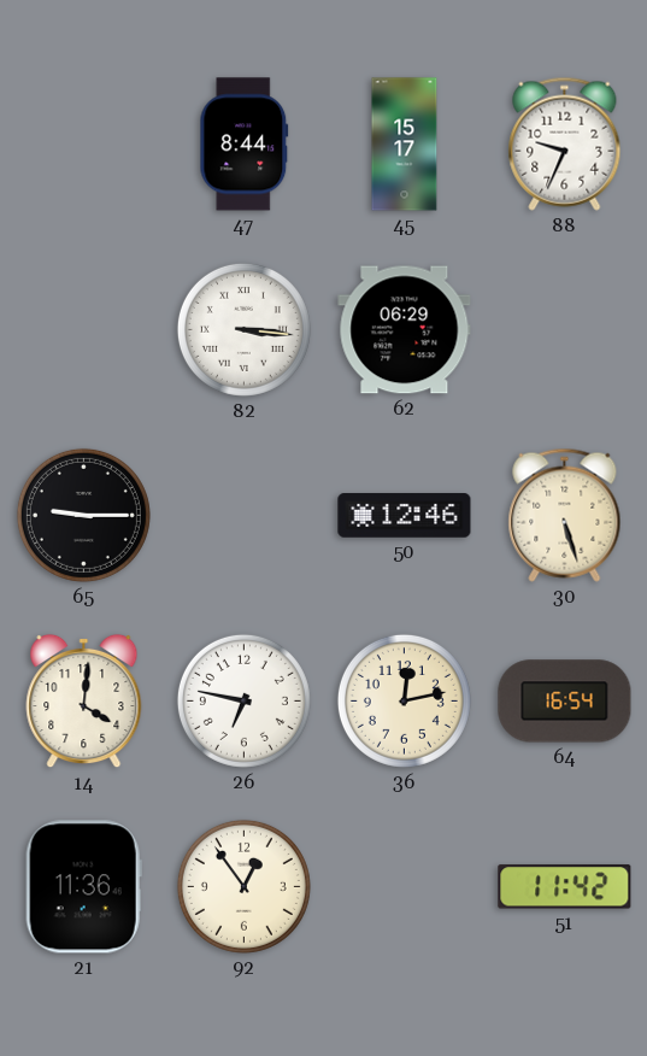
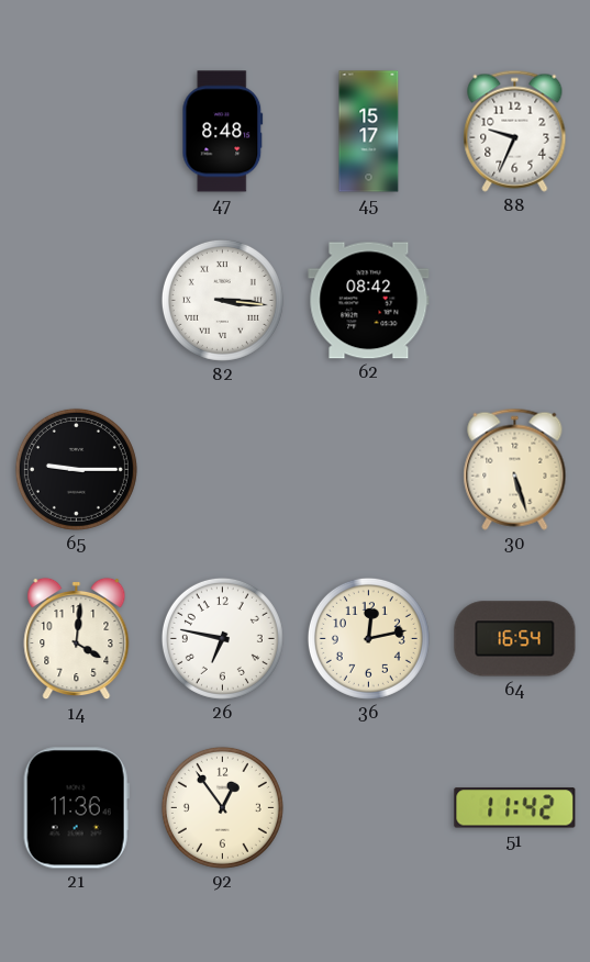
47: 8:44 -> 8:48 (223, 132)
62: 06:29 -> 08:42 (369, 301)
50: 12:46 -> none (405, 516)
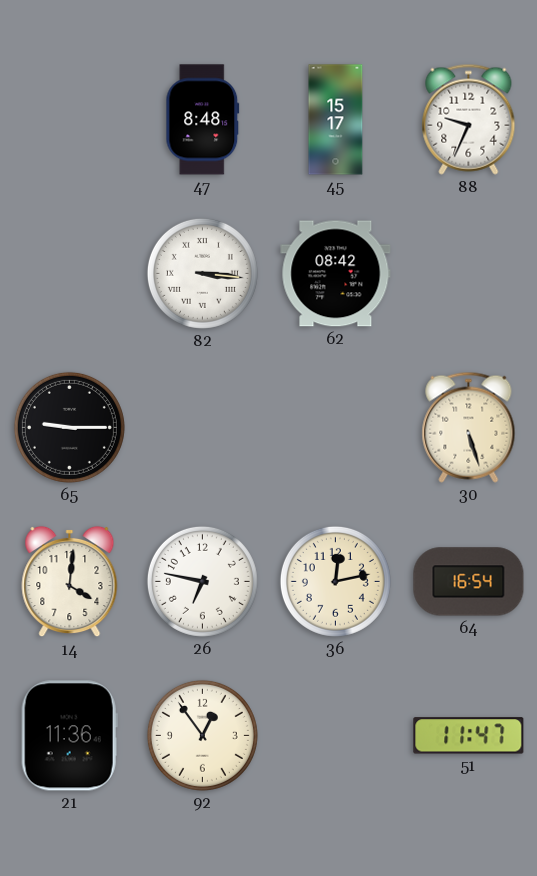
51: 11:42 -> 11:47 (469, 736)
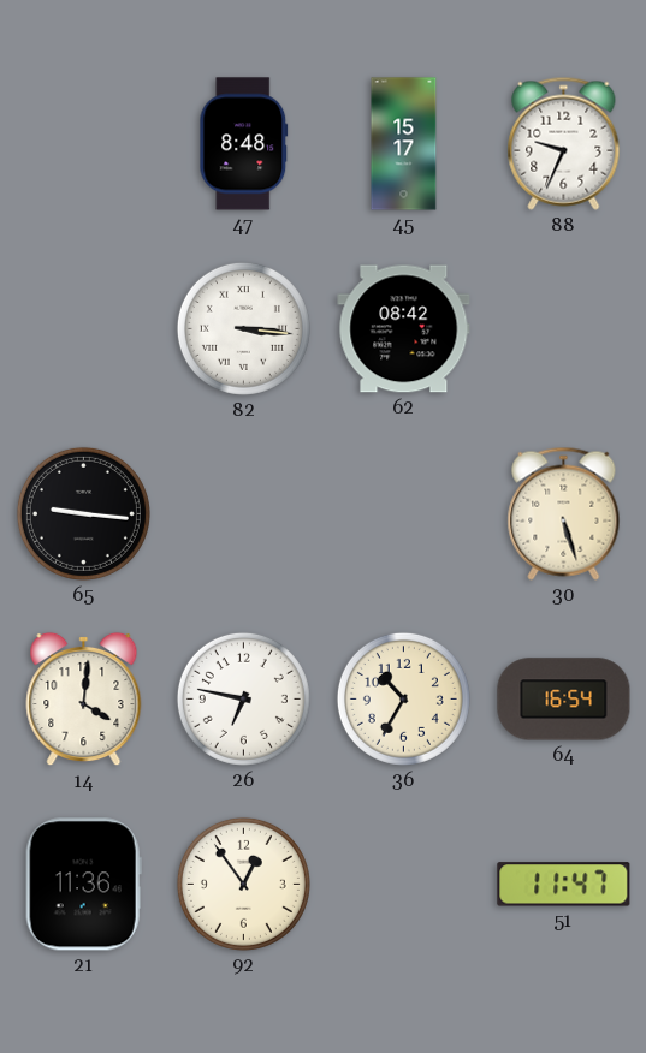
65: 9:15 -> 9:16 (83, 513)
36: 12:13 -> 10:35 (403, 698)
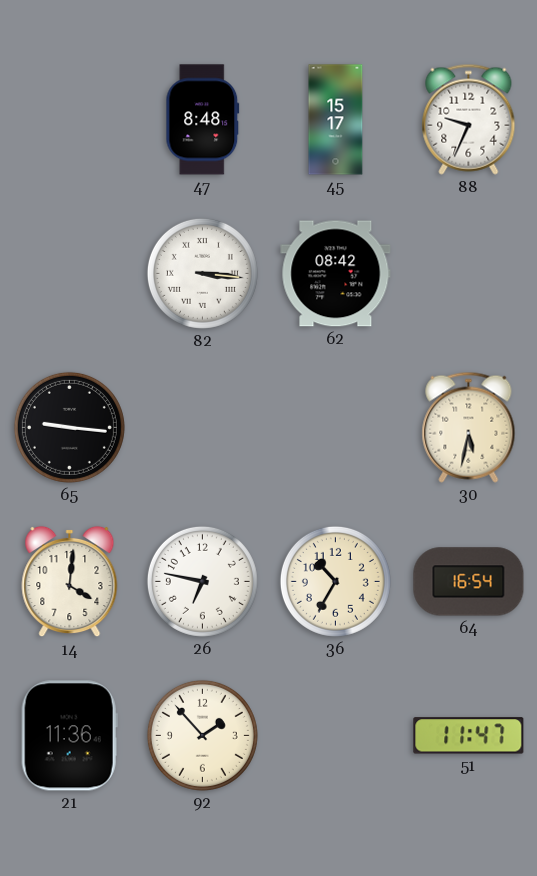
30: 5:27 -> 5:32 (469, 427)
92: 12:54 -> 1:53 (202, 735)
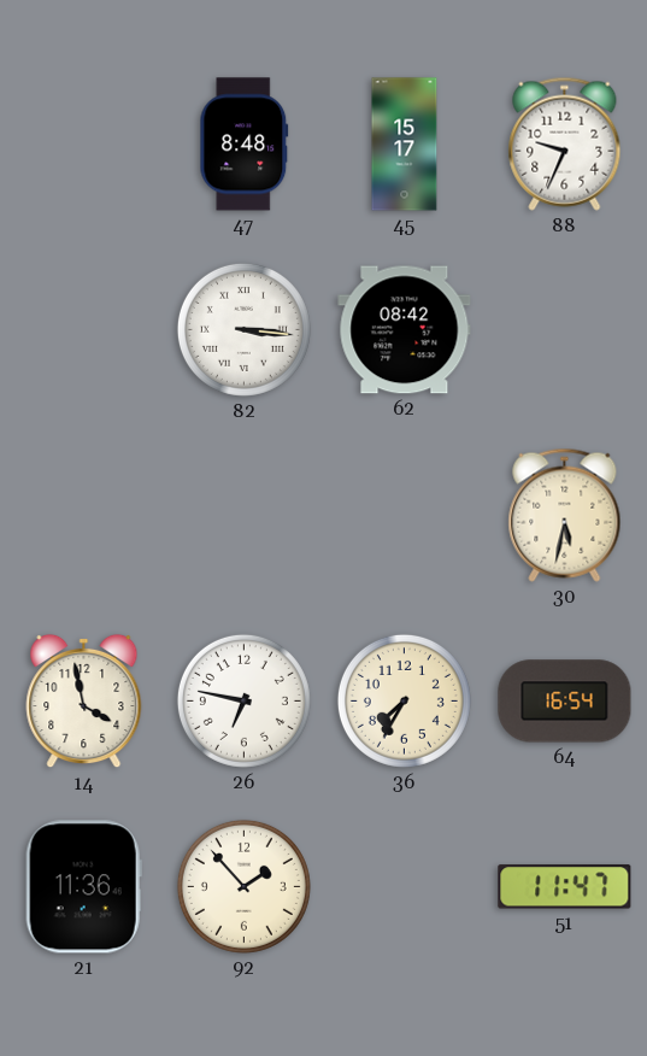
65: 9:16 -> none (69, 427)
14: 4:01 -> 3:58 (84, 702)
36: 10:35 -> 7:35 (404, 700)
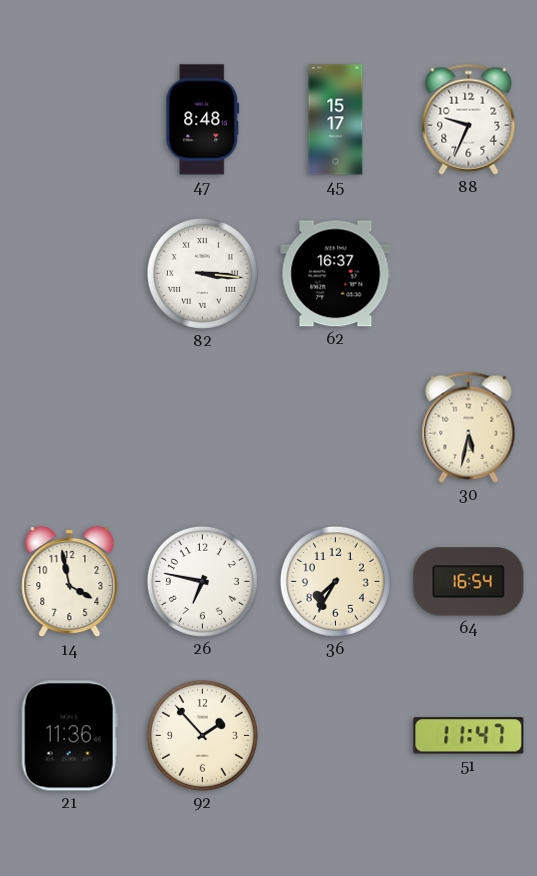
62: 08:42 -> 16:37 (336, 274)
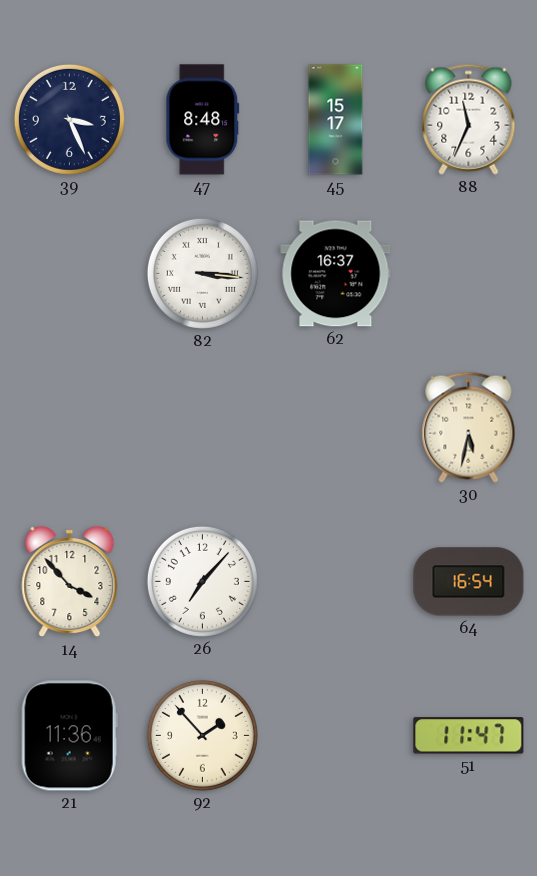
39: none -> 3:26 (69, 119)
88: 9:34 -> 11:34 (469, 119)
14: 3:58 -> 3:53 (70, 582)
26: 6:47 -> 7:07 (202, 581)
36: 7:35 -> none (335, 581)
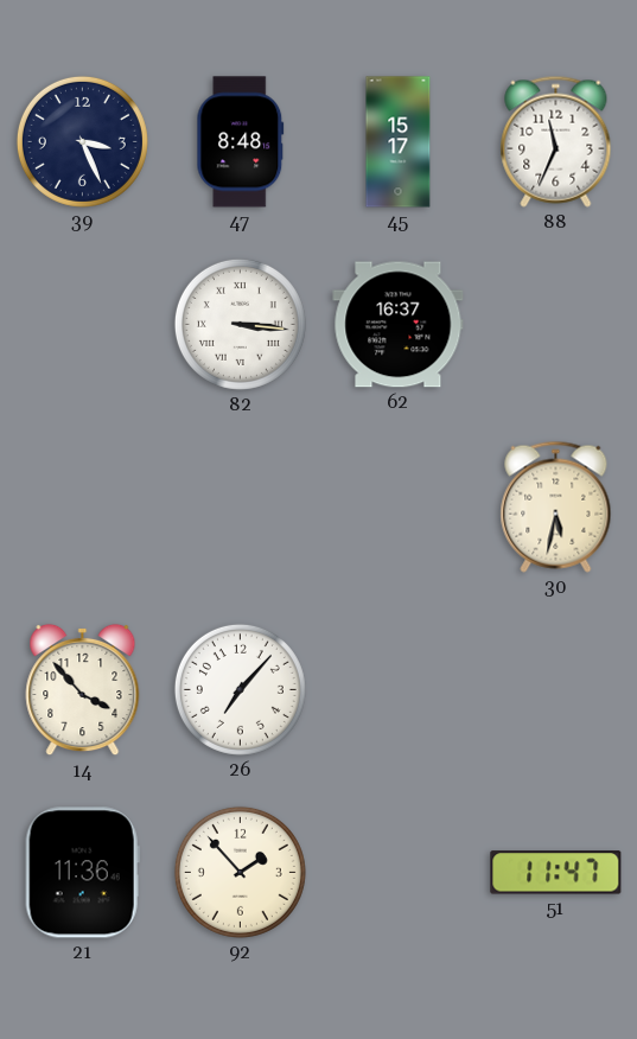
64: 16:54 -> none (469, 582)
